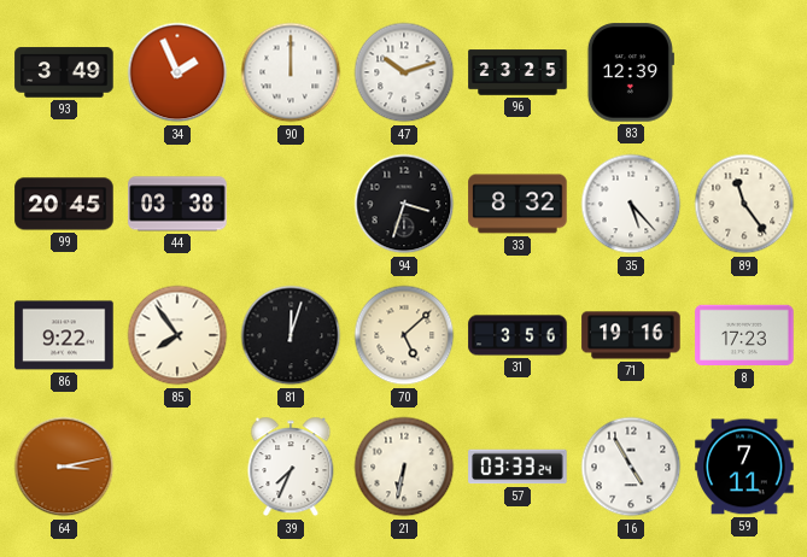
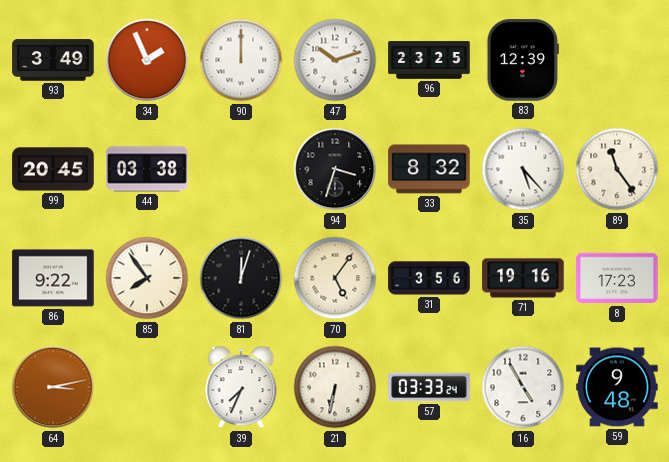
70: 5:08 -> 5:06 (335, 278)
59: 7:11 -> 9:48 (617, 387)
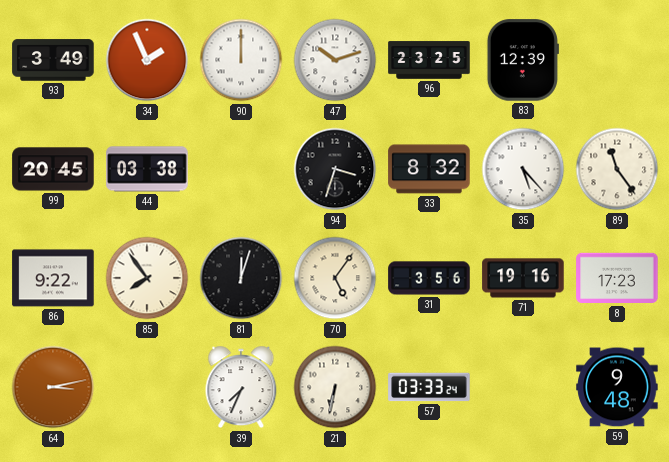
16: 4:55 -> none (523, 387)
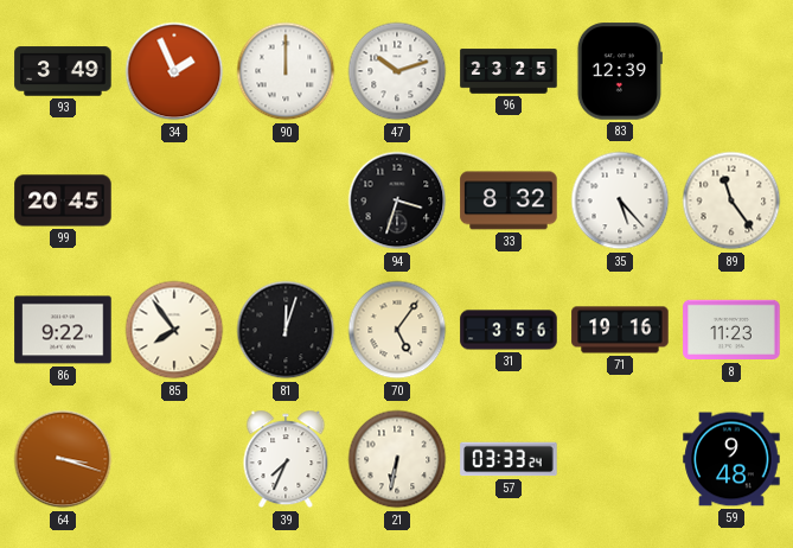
44: 03:38 -> none (147, 169)
8: 17:23 -> 11:23 (731, 330)
64: 3:13 -> 3:18 (63, 459)
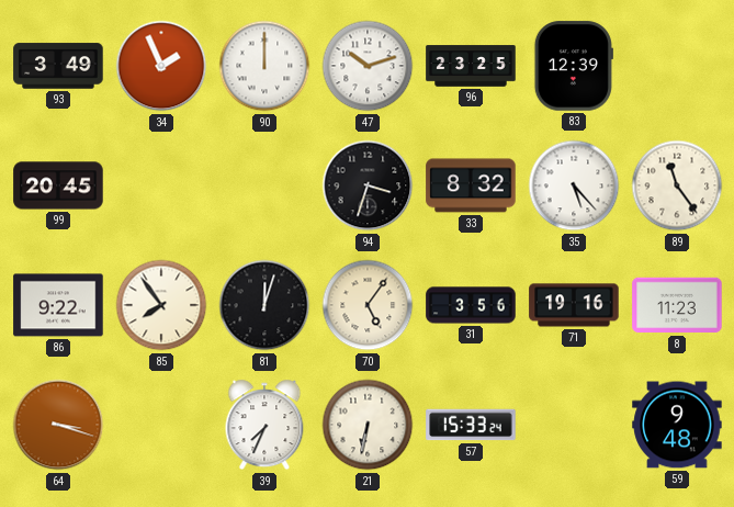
57: 03:33 -> 15:33 (471, 425)
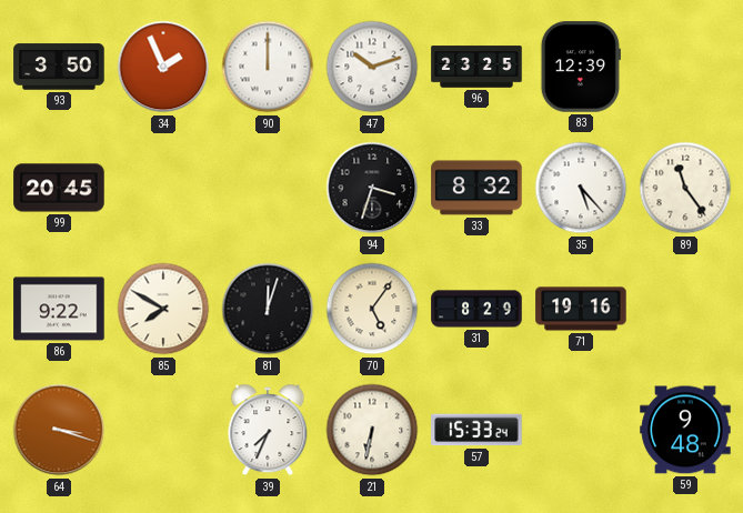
93: 3:49 -> 3:50 (59, 67)
85: 7:54 -> 7:50 (163, 309)
31: 3:56 -> 8:29 (476, 309)
8: 11:23 -> none (677, 305)
